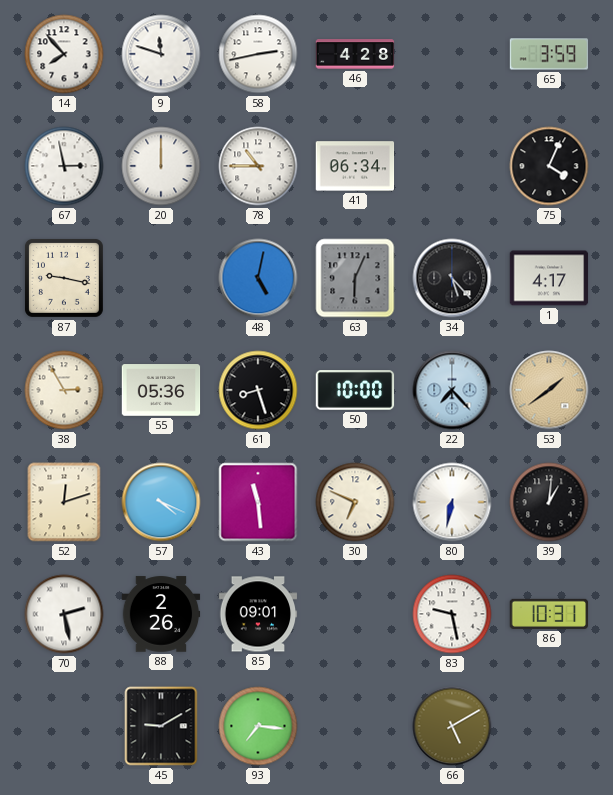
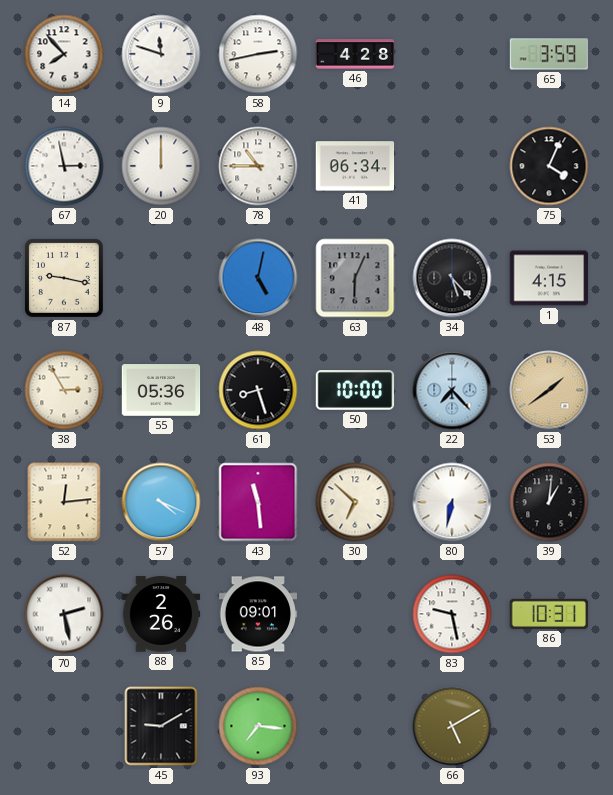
1: 4:17 -> 4:15 (549, 278)
52: 12:12 -> 12:14 (64, 502)
30: 6:49 -> 6:52 (355, 502)
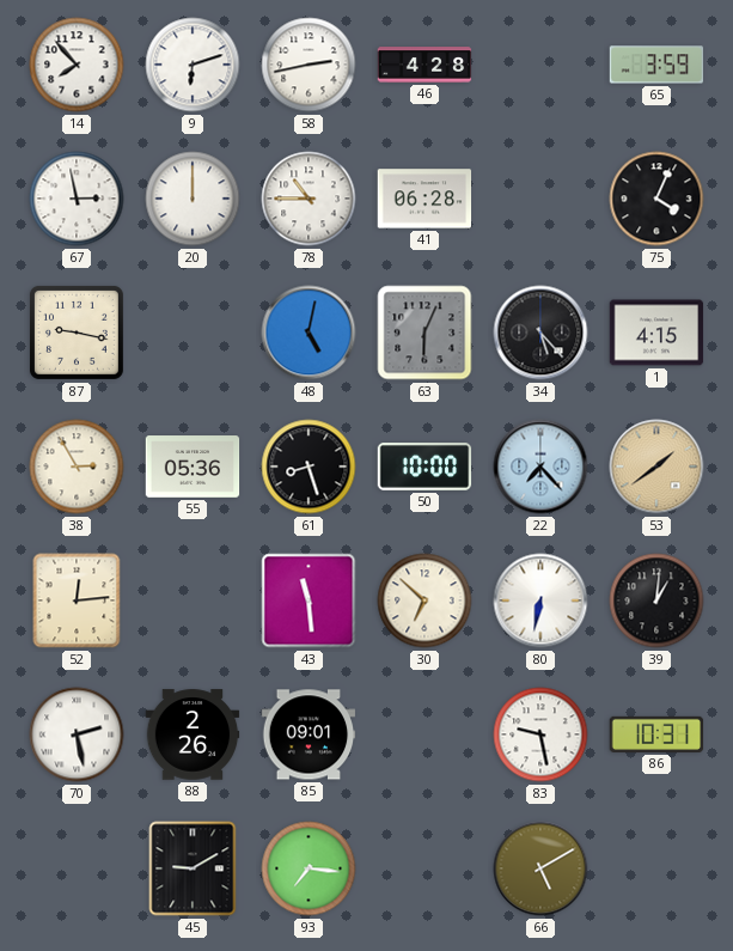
9: 11:48 -> 6:12 (193, 65)
41: 06:34 -> 06:28 (424, 199)
57: 4:19 -> none (161, 502)
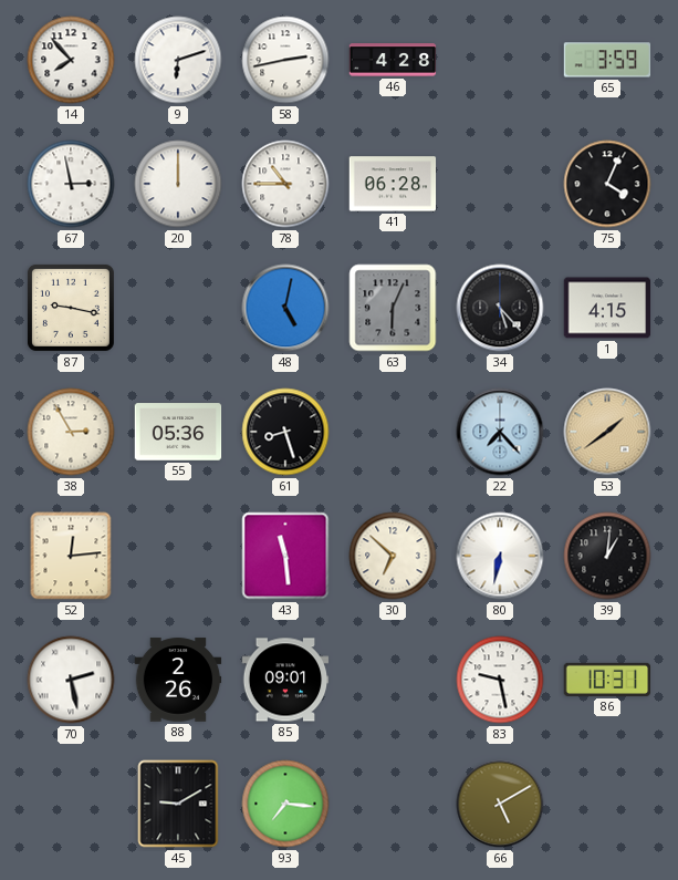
50: 10:00 -> none (424, 467)
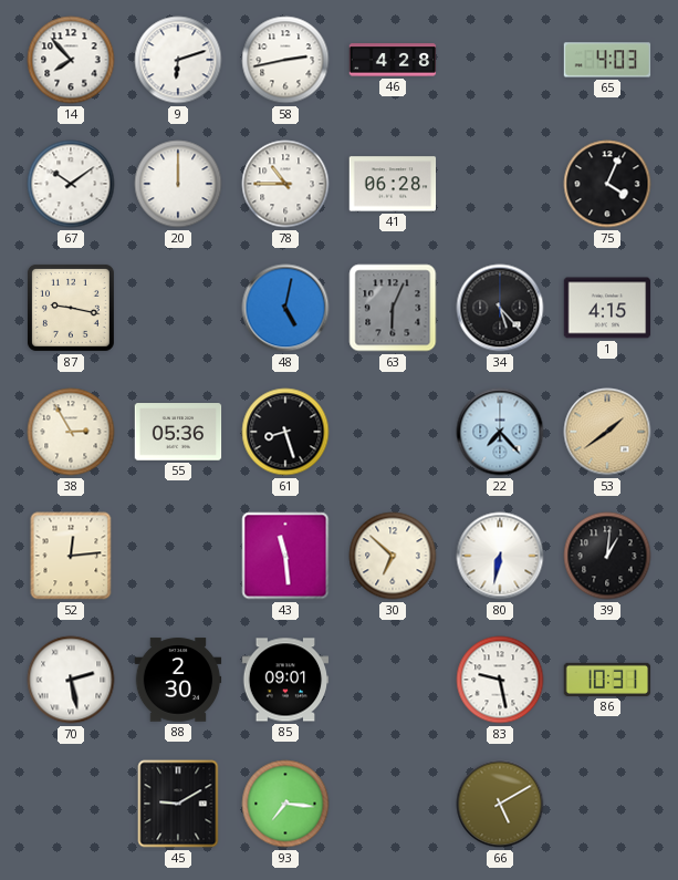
65: 3:59 -> 4:03 (607, 60)
67: 2:58 -> 10:09 (71, 184)
88: 2:26 -> 2:30 (178, 680)
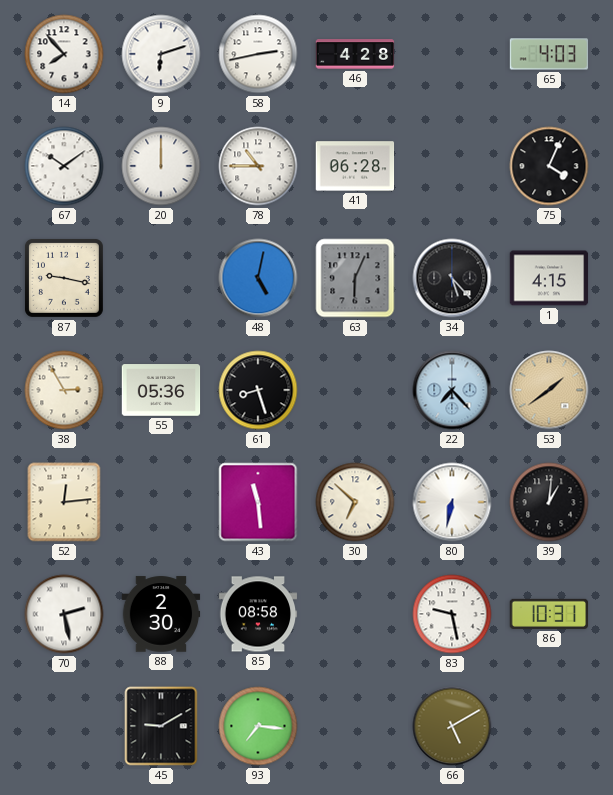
85: 09:01 -> 08:58 (258, 614)
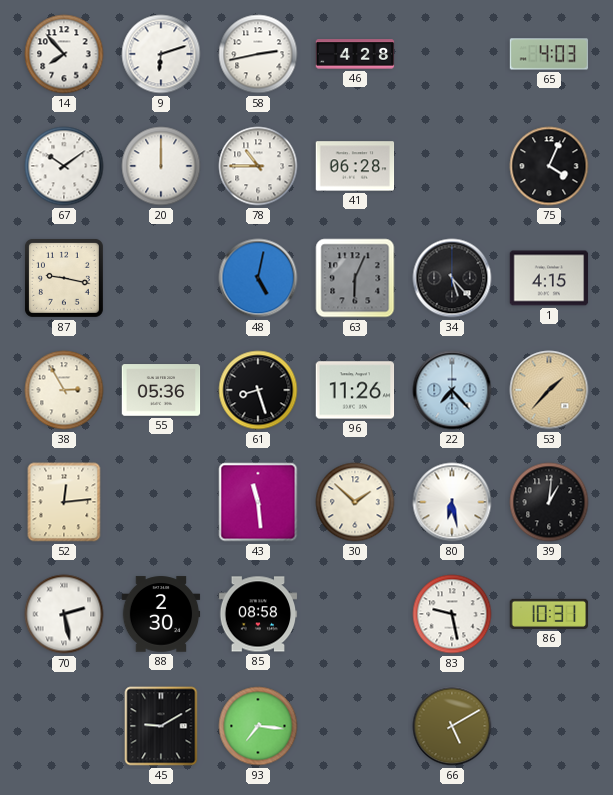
96: none -> 11:26 (355, 390)
53: 1:39 -> 1:37 (549, 390)
30: 6:52 -> 1:52 (355, 502)
80: 6:32 -> 6:28 (452, 502)
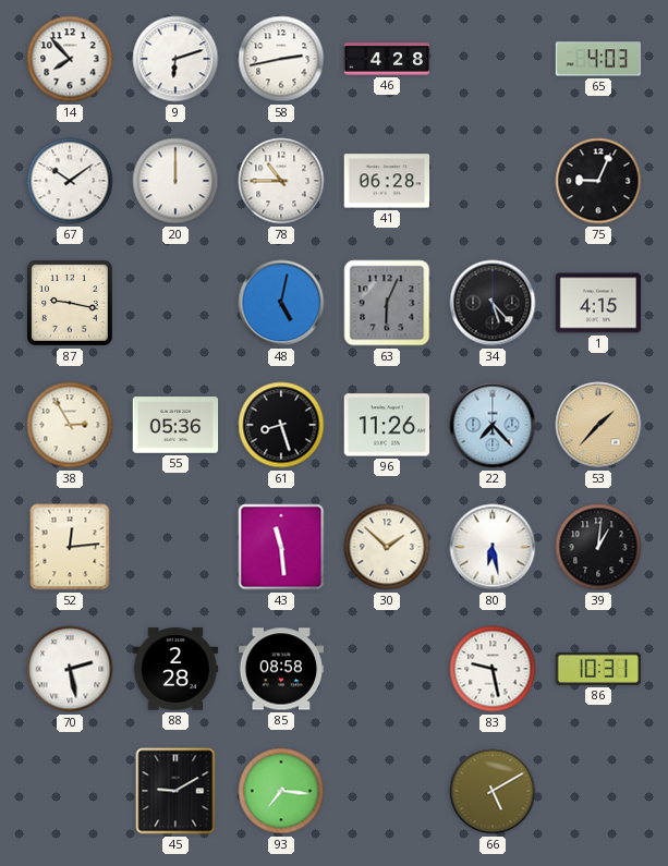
75: 4:04 -> 9:04 (598, 181)
88: 2:30 -> 2:28 (175, 669)
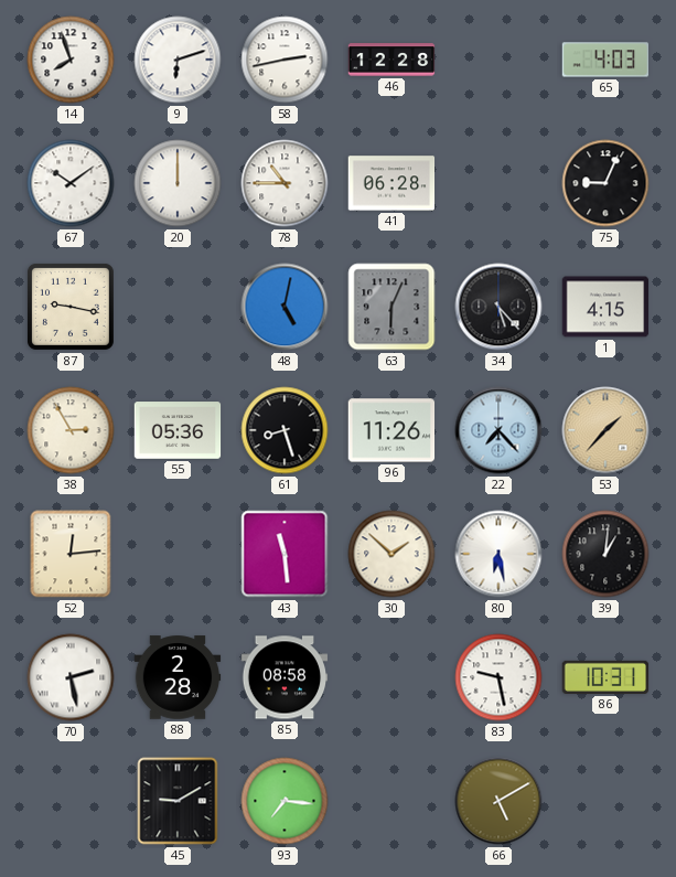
14: 7:53 -> 7:57 (71, 60)
46: 4:28 -> 12:28 (391, 60)
